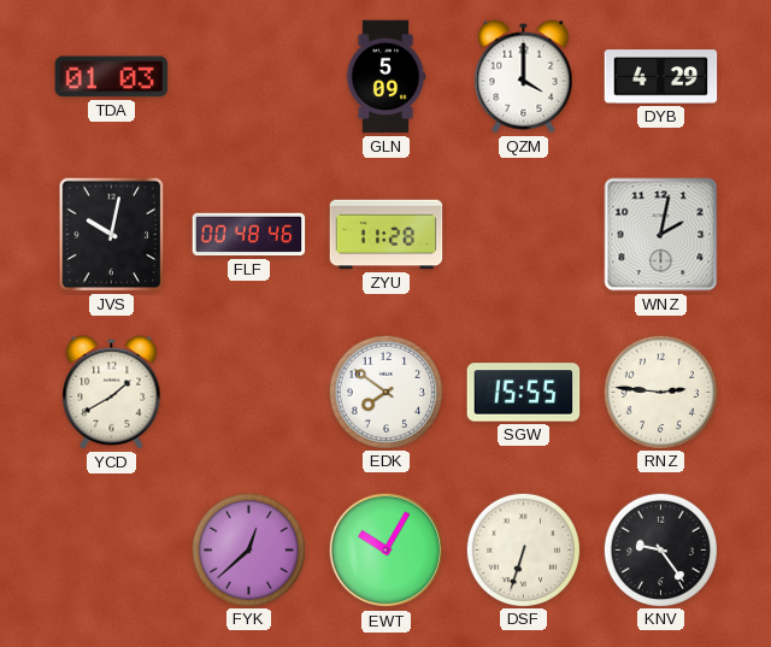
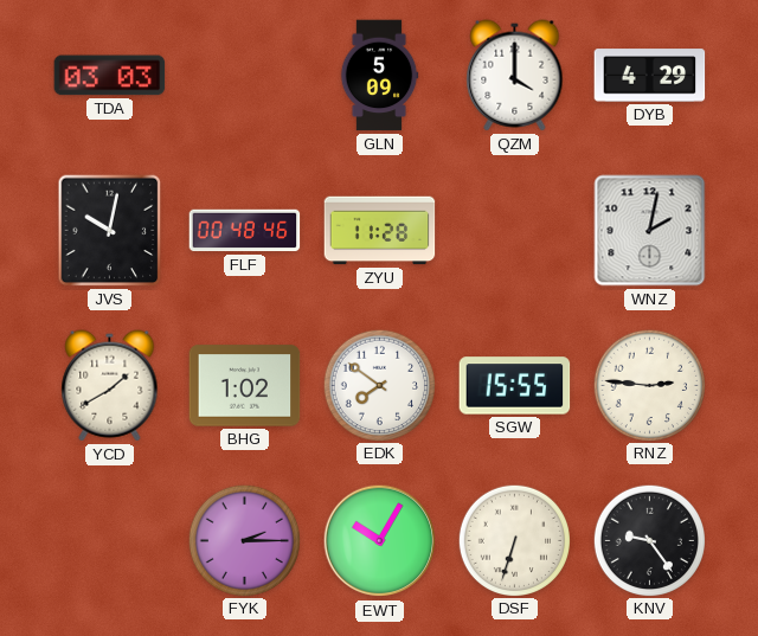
TDA: 01:03 -> 03:03 (110, 76)
BHG: none -> 1:02 (245, 386)
FYK: 12:38 -> 2:15 (244, 540)
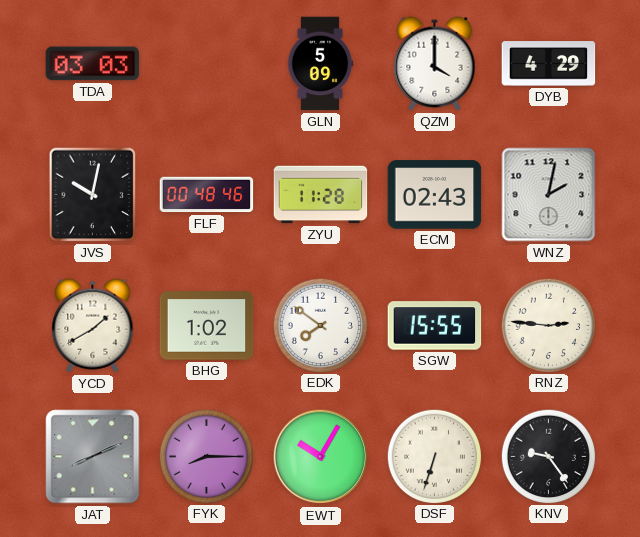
ECM: none -> 02:43 (435, 195)
JAT: none -> 8:11 (93, 457)
FYK: 2:15 -> 8:15 (206, 456)
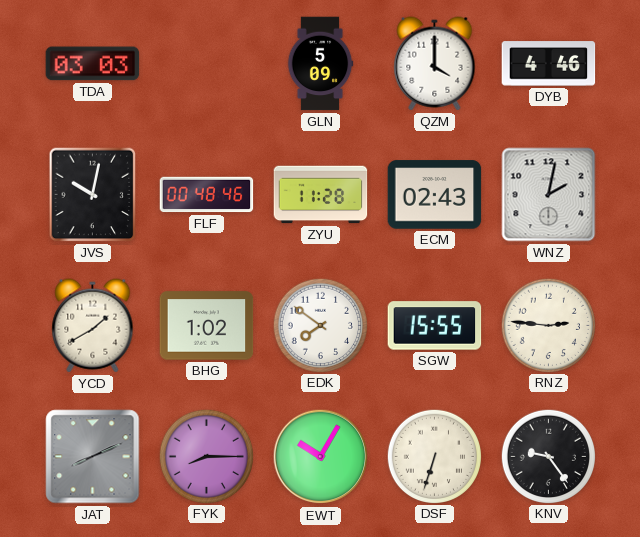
DYB: 4:29 -> 4:46 (549, 64)
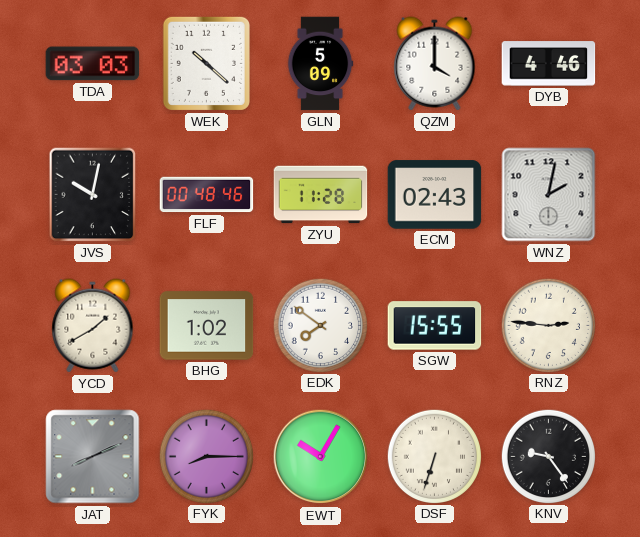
WEK: none -> 10:22 (206, 63)
